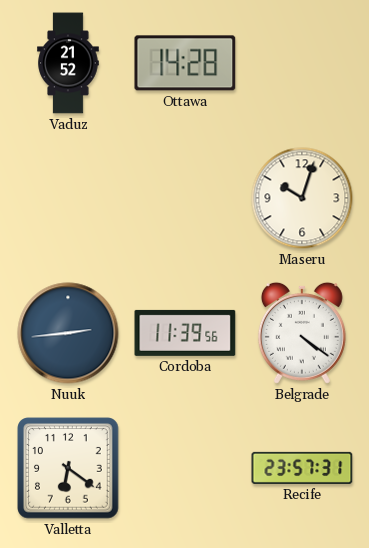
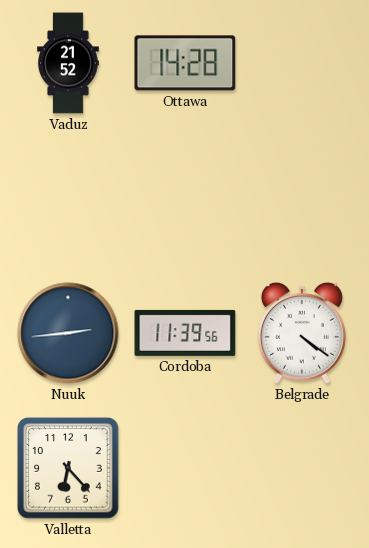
Maseru: 10:03 -> none (302, 198)
Valletta: 6:21 -> 6:23 (68, 468)
Recife: 23:57 -> none (302, 468)
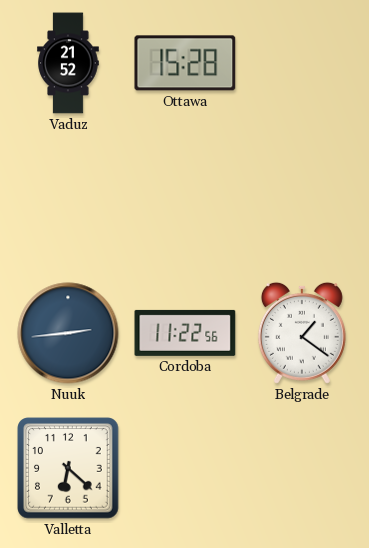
Ottawa: 14:28 -> 15:28 (185, 63)
Cordoba: 11:39 -> 11:22 (185, 333)
Belgrade: 4:21 -> 1:21 (302, 333)
Valletta: 6:23 -> 6:22 (68, 468)
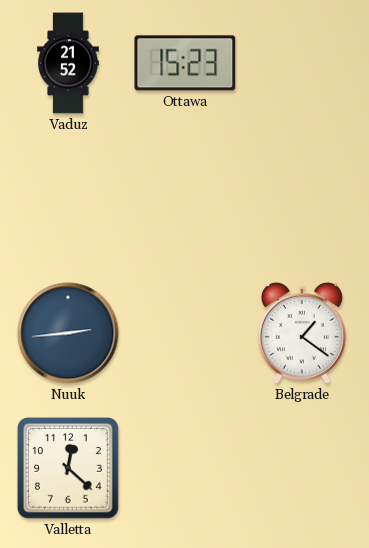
Ottawa: 15:28 -> 15:23 (185, 63)
Cordoba: 11:22 -> none (185, 333)
Valletta: 6:22 -> 12:22 (68, 468)
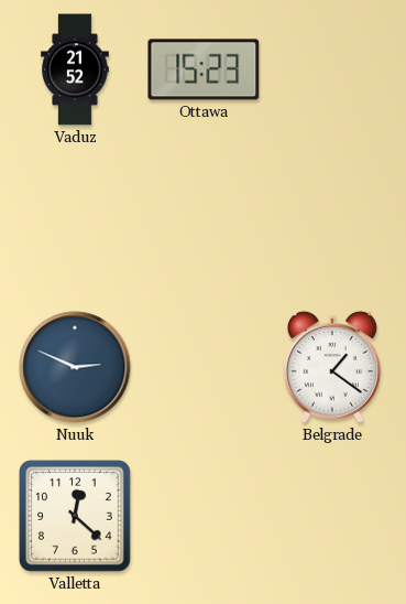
Nuuk: 2:44 -> 2:49 (75, 367)
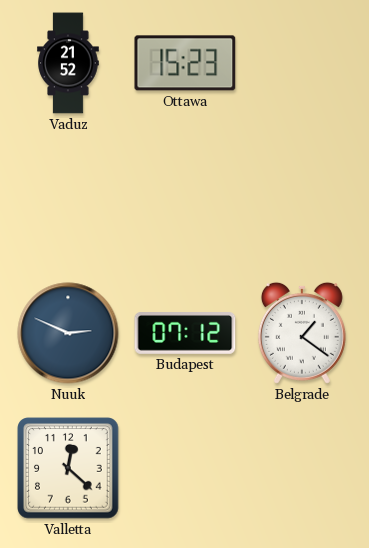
Budapest: none -> 07:12 (185, 334)
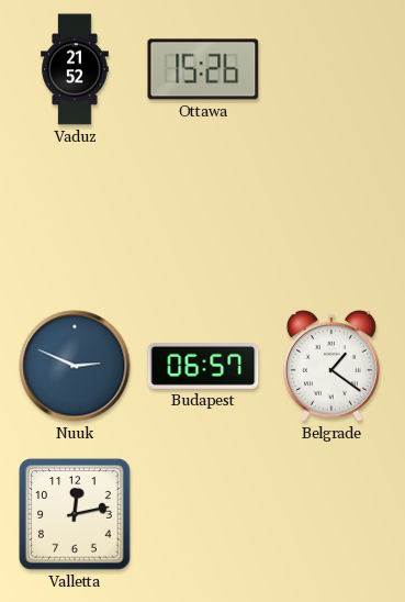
Ottawa: 15:23 -> 15:26 (203, 69)
Budapest: 07:12 -> 06:57 (203, 367)
Valletta: 12:22 -> 12:13 (75, 514)
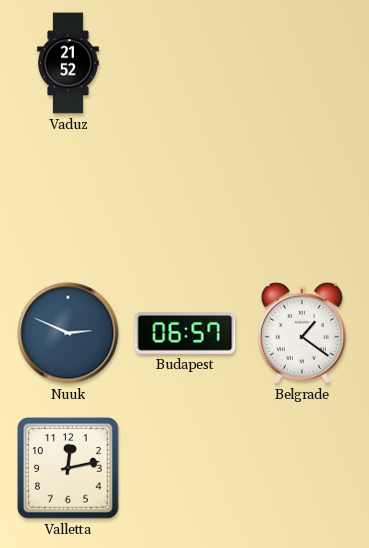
Ottawa: 15:26 -> none (203, 69)
